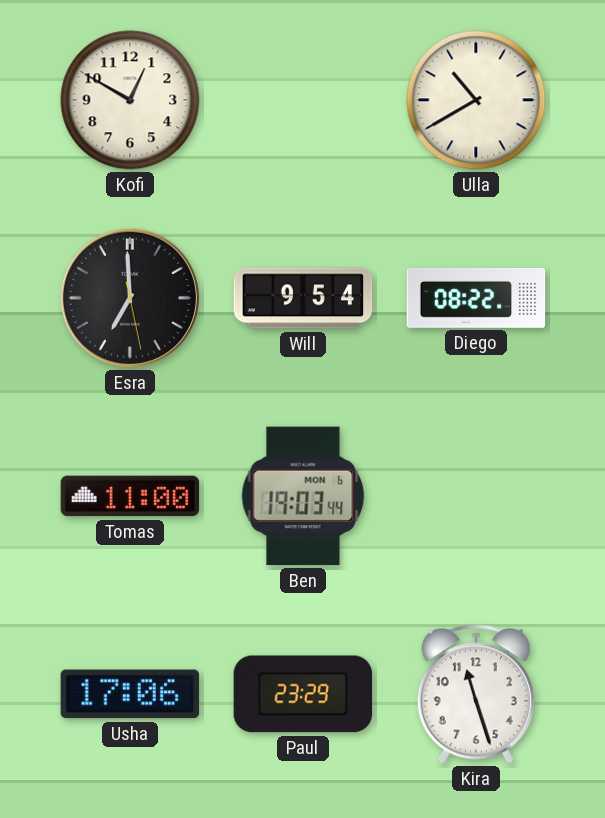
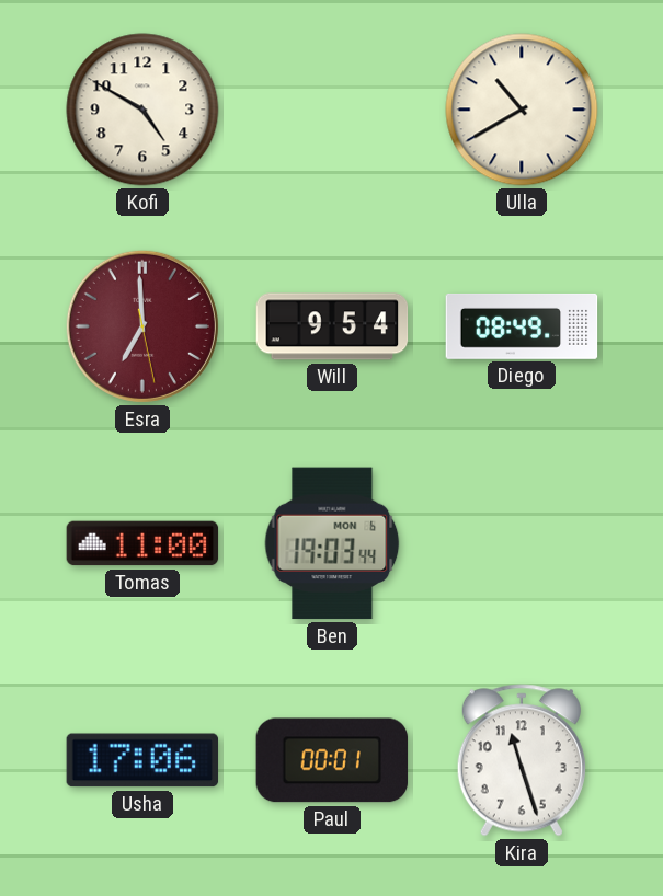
Kofi: 12:50 -> 4:50 (142, 110)
Esra dial: black -> burgundy (142, 326)
Diego: 08:22 -> 08:49 (522, 326)
Paul: 23:29 -> 00:01 (332, 760)
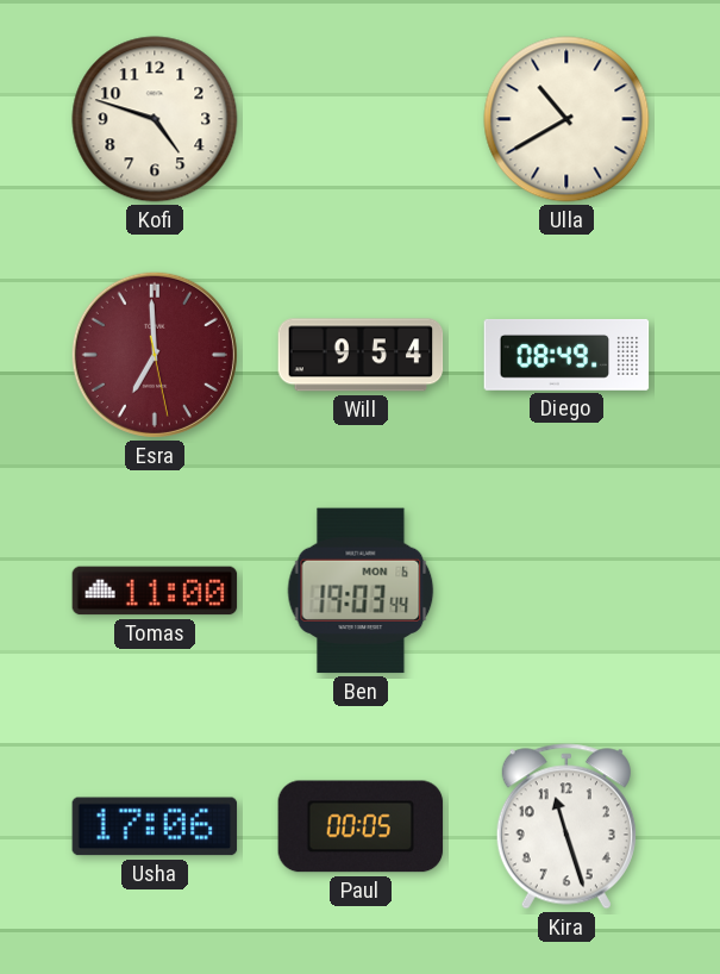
Kofi: 4:50 -> 4:48 (155, 119)
Paul: 00:01 -> 00:05 (361, 826)
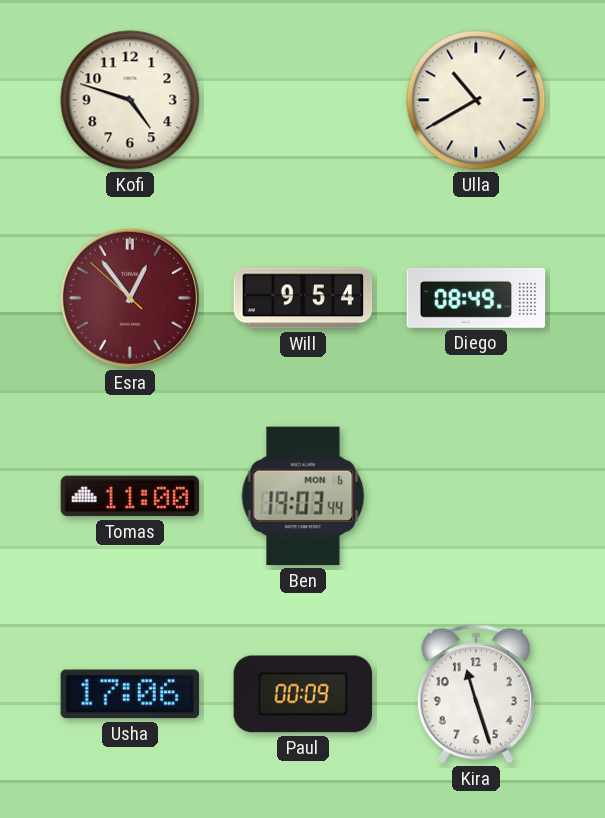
Esra: 6:59 -> 12:53 (130, 298)
Paul: 00:05 -> 00:09 (303, 694)
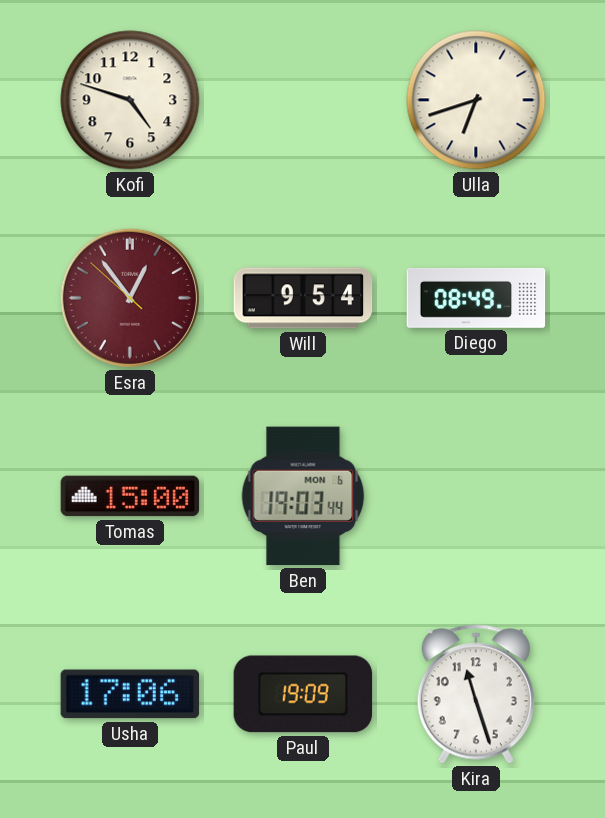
Ulla: 10:40 -> 6:42 (476, 100)
Tomas: 11:00 -> 15:00 (130, 496)
Paul: 00:09 -> 19:09 (303, 694)
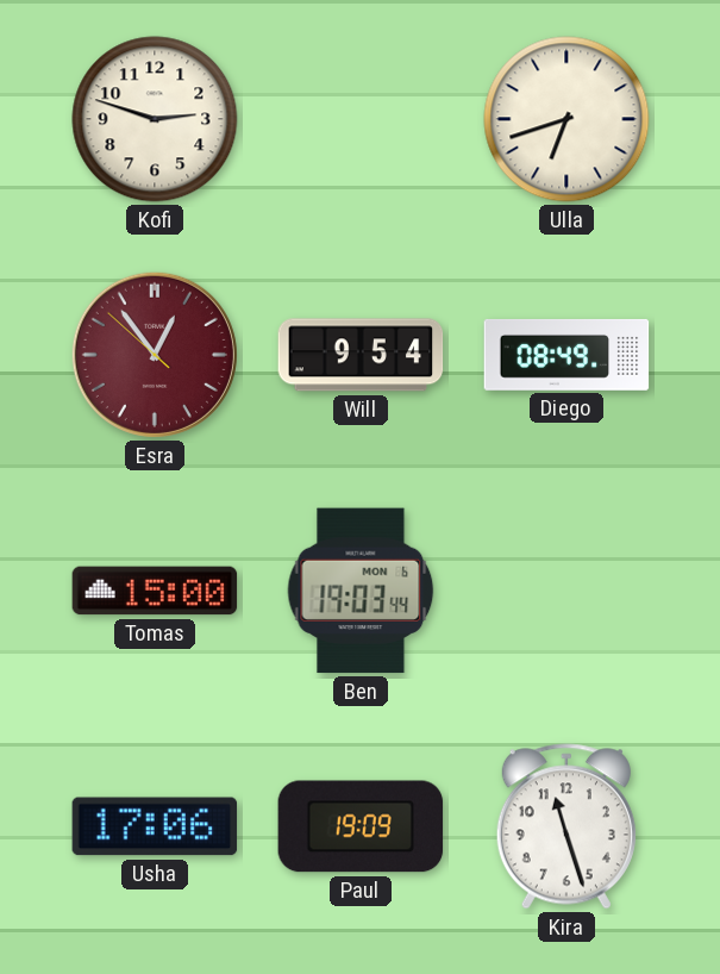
Kofi: 4:48 -> 2:48 (155, 119)
